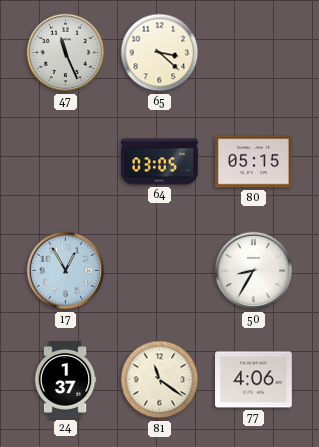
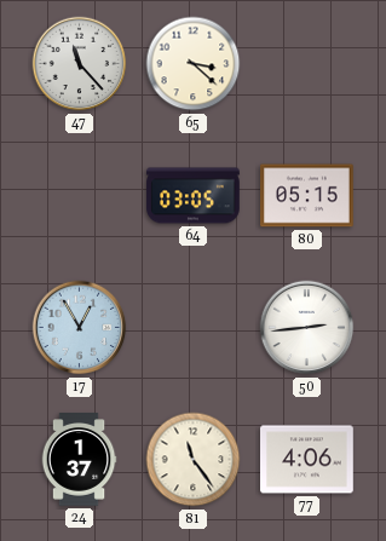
47: 11:26 -> 11:23 (80, 64)
50: 8:35 -> 2:44 (307, 328)
81: 11:21 -> 11:24 (194, 460)
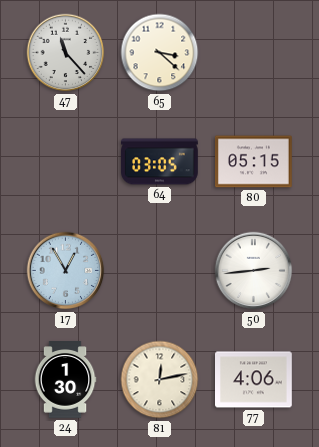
24: 1:37 -> 1:30 (65, 380)
81: 11:24 -> 12:13 (160, 380)
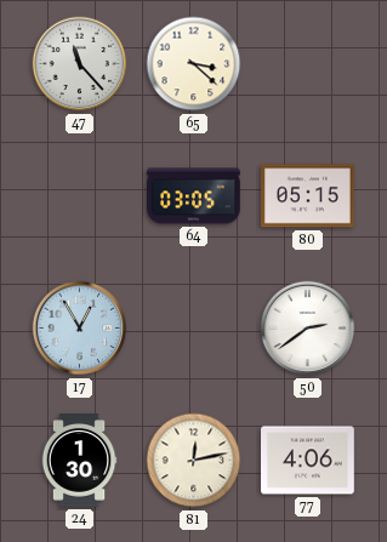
50: 2:44 -> 2:39 (308, 329)
